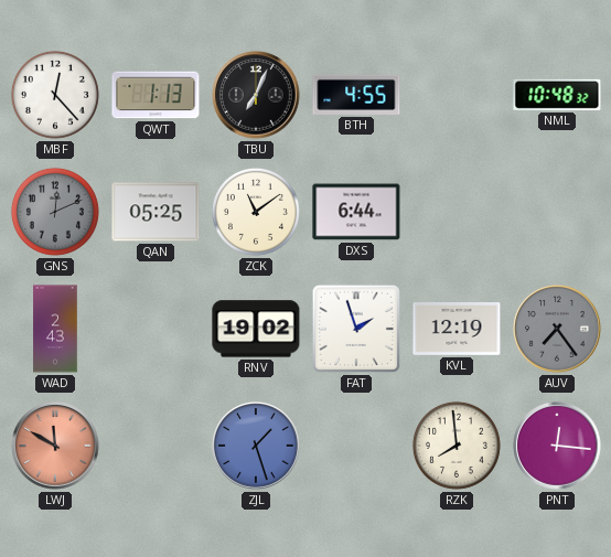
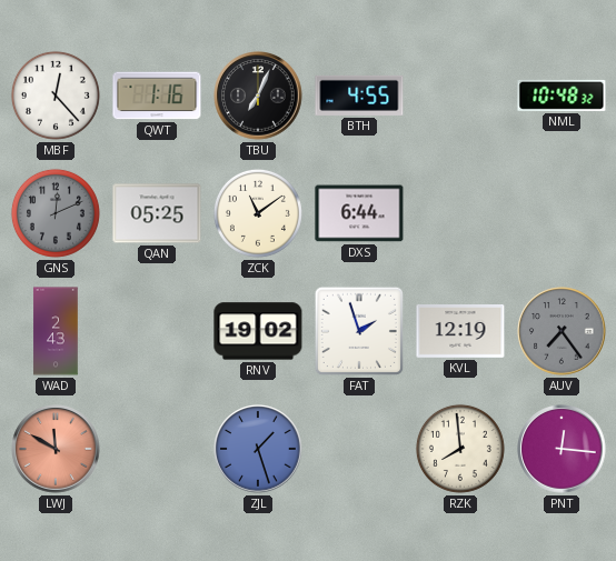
QWT: 1:13 -> 1:16 (157, 96)
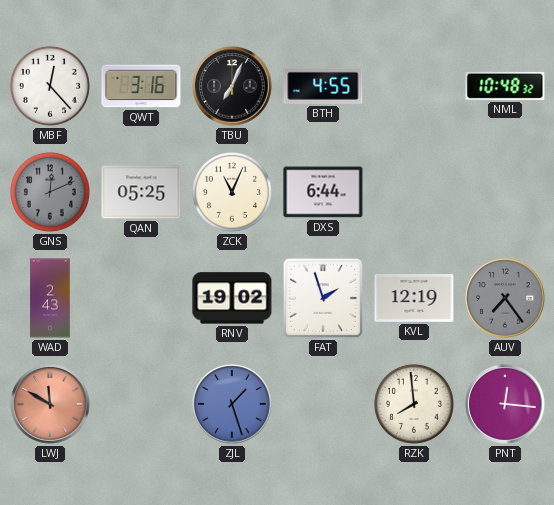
QWT: 1:16 -> 3:16 (141, 86)
ZCK: 11:09 -> 11:04 (232, 192)
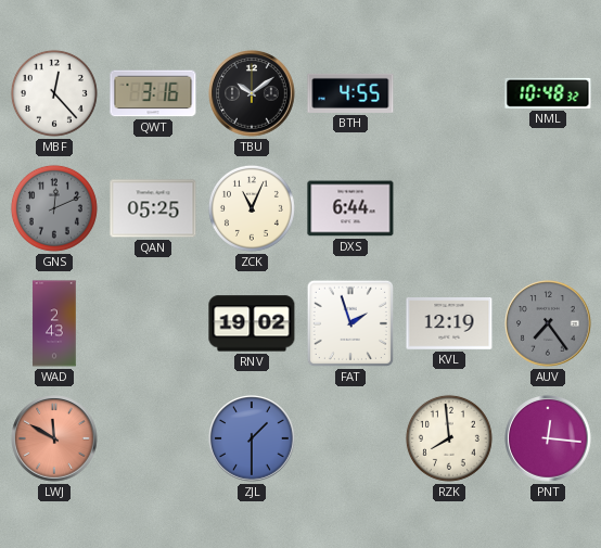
TBU: 7:04 -> 10:09 (252, 93)
ZJL: 1:27 -> 1:30 (252, 438)
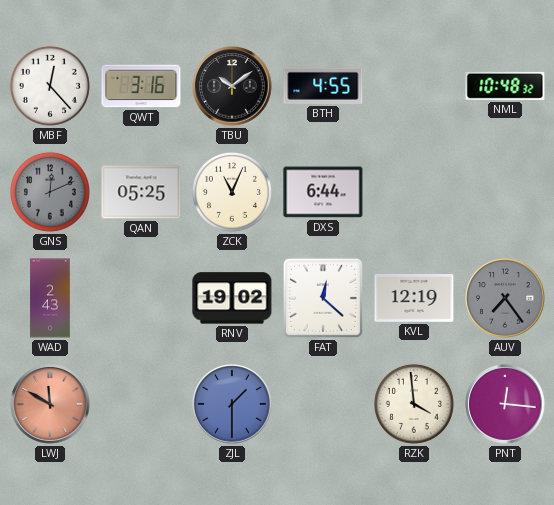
FAT: 1:57 -> 12:22 (323, 298)
RZK: 7:59 -> 3:59 (414, 404)
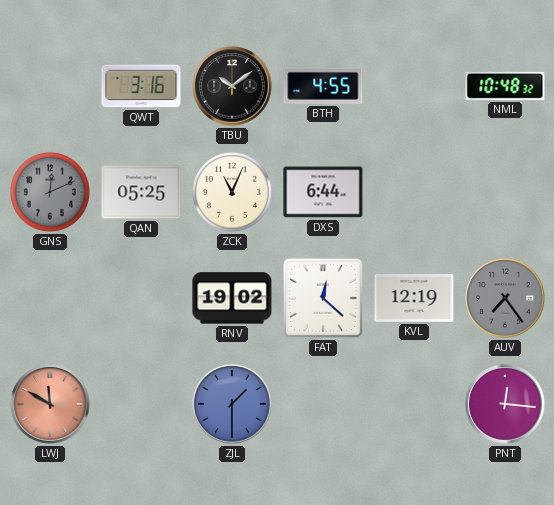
MBF: 12:23 -> none (50, 86)
WAD: 2:43 -> none (50, 298)
RZK: 3:59 -> none (414, 404)
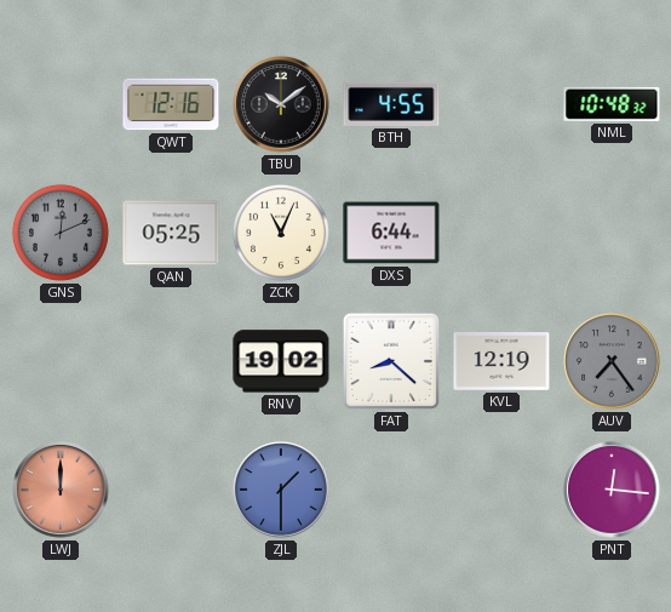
QWT: 3:16 -> 12:16 (171, 104)
FAT: 12:22 -> 8:22 (391, 361)
LWJ: 11:50 -> 12:00 (61, 490)
